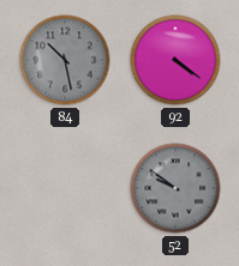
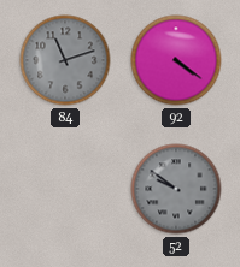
84: 10:28 -> 11:12 (65, 60)
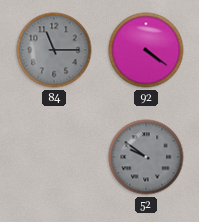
84: 11:12 -> 11:15 (54, 50)
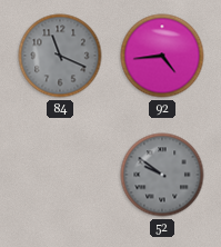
84: 11:15 -> 11:19 (60, 56)
92: 4:21 -> 4:44 (162, 56)
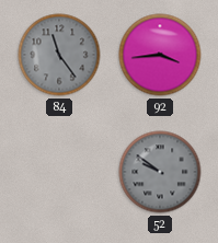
84: 11:19 -> 11:24 (59, 55)
92: 4:44 -> 3:44 (160, 55)
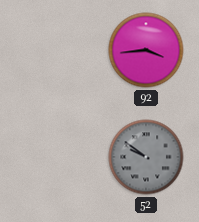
84: 11:24 -> none (59, 55)
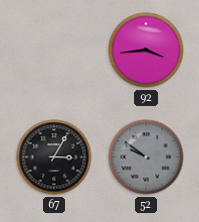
67: none -> 3:05 (54, 157)
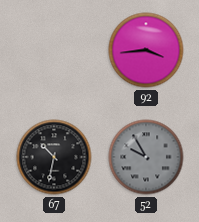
67: 3:05 -> 10:32 (54, 157)
52: 9:51 -> 9:55 (146, 157)
